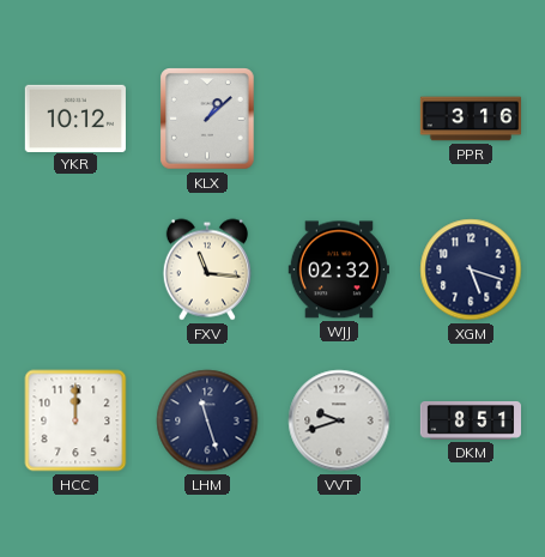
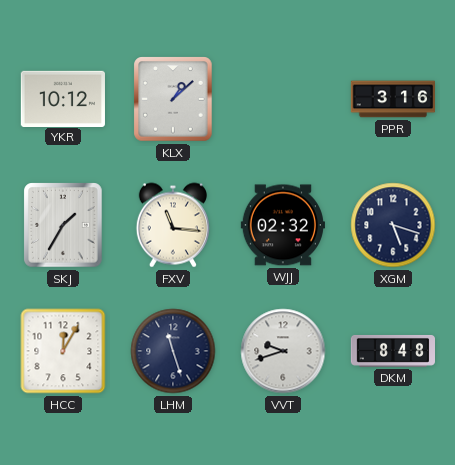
SKJ: none -> 1:35 (63, 225)
HCC: 12:00 -> 12:05 (63, 351)
DKM: 8:51 -> 8:48 (392, 351)
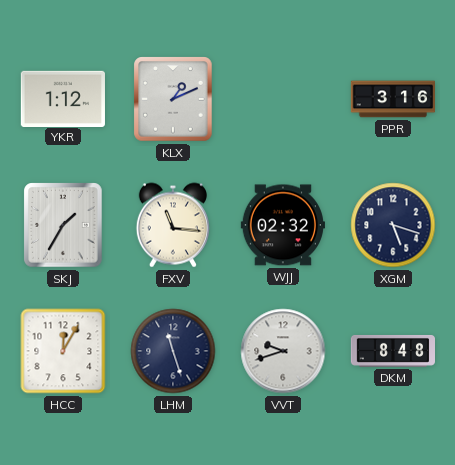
YKR: 10:12 -> 1:12 (62, 98)
KLX: 1:08 -> 1:11 (173, 99)
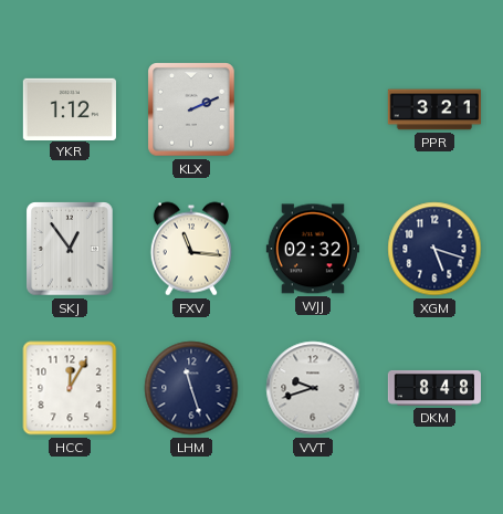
KLX: 1:11 -> 2:11 (191, 109)
PPR: 3:16 -> 3:21 (433, 109)
SKJ: 1:35 -> 12:54 (70, 249)
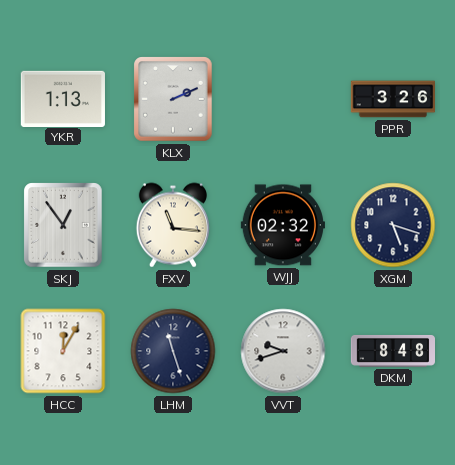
YKR: 1:12 -> 1:13 (62, 98)
PPR: 3:21 -> 3:26 (392, 99)
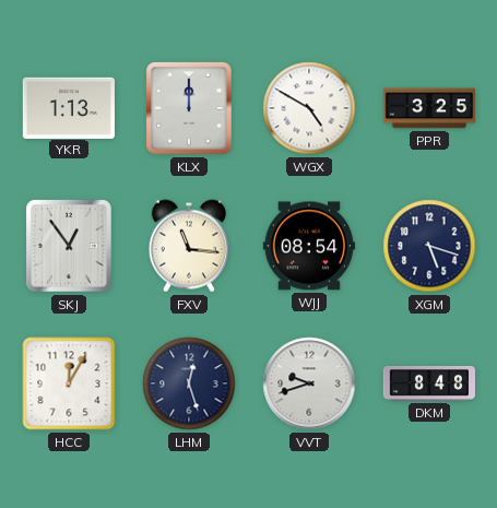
KLX: 2:11 -> 12:00 (189, 108)
WGX: none -> 4:50 (309, 108)
PPR: 3:26 -> 3:25 (428, 108)
WJJ: 02:32 -> 08:54 (309, 246)
LHM: 11:27 -> 12:27 (189, 383)
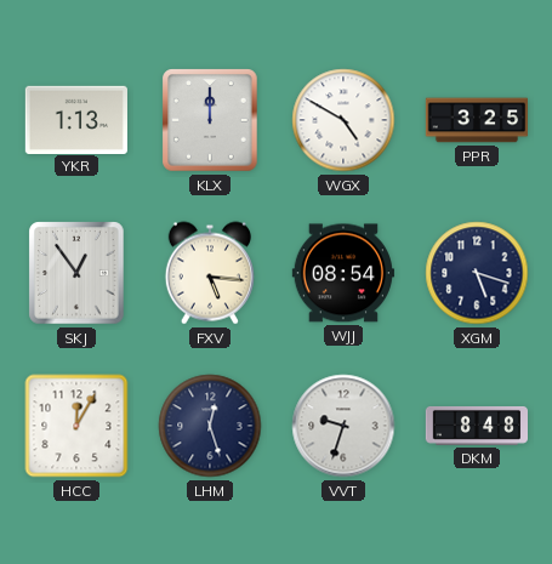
FXV: 11:16 -> 5:16 (210, 273)
VVT: 9:42 -> 9:33 (343, 426)
